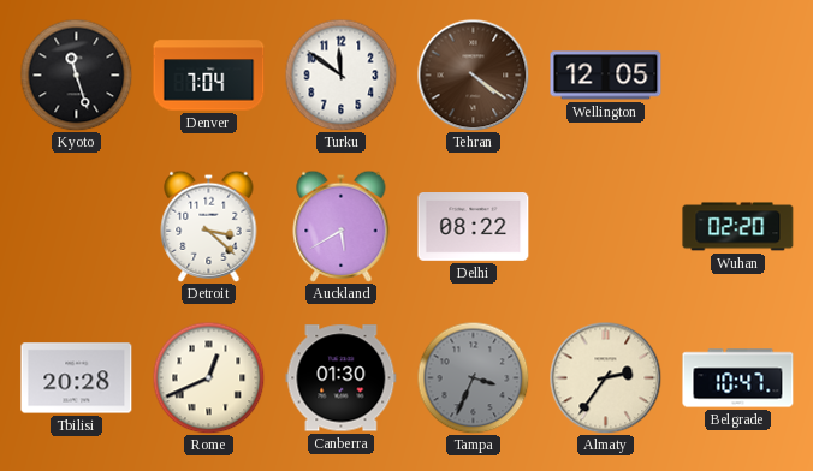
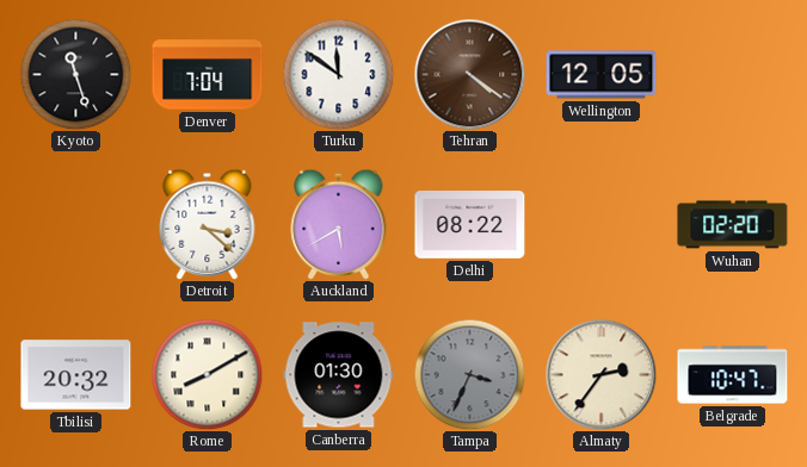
Tbilisi: 20:28 -> 20:32 (76, 375)
Rome: 12:41 -> 8:10 (207, 374)
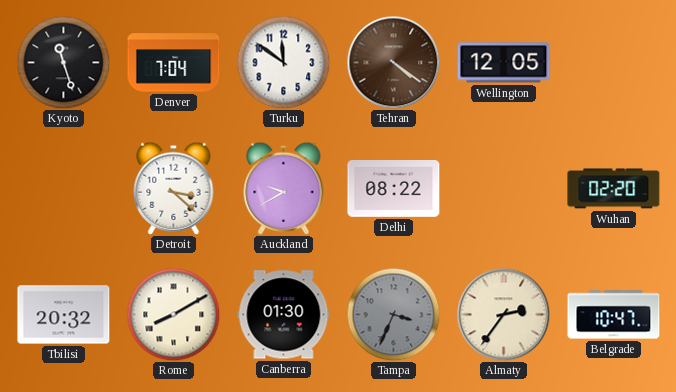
Auckland: 5:40 -> 9:40 (284, 188)
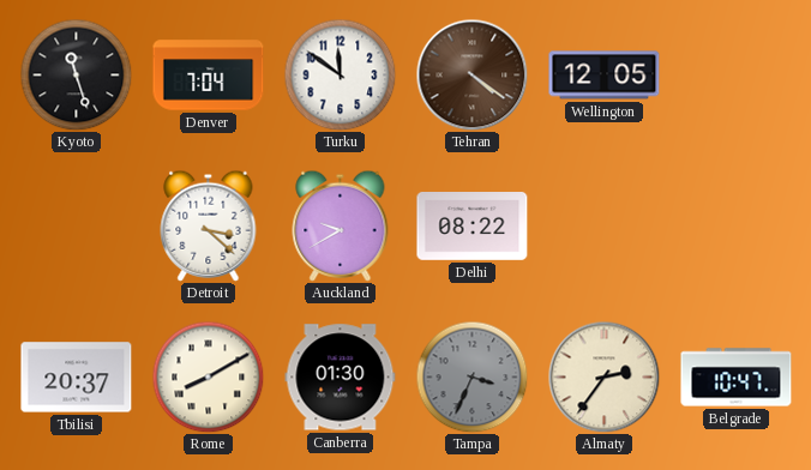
Wuhan: 02:20 -> none (614, 189)
Tbilisi: 20:32 -> 20:37 (77, 378)
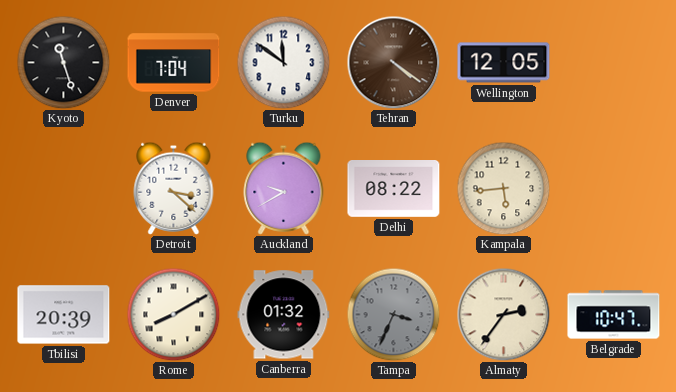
Kampala: none -> 5:44 (503, 188)
Tbilisi: 20:37 -> 20:39 (64, 315)
Canberra: 01:30 -> 01:32 (284, 315)
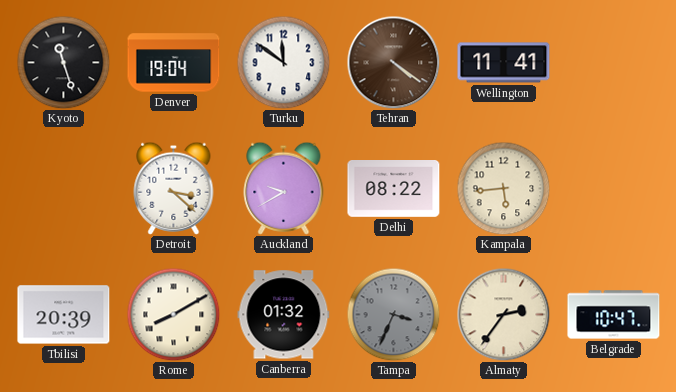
Denver: 7:04 -> 19:04 (174, 63)
Wellington: 12:05 -> 11:41 (504, 63)
